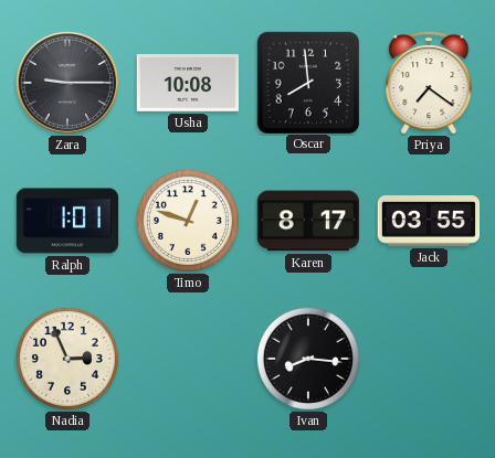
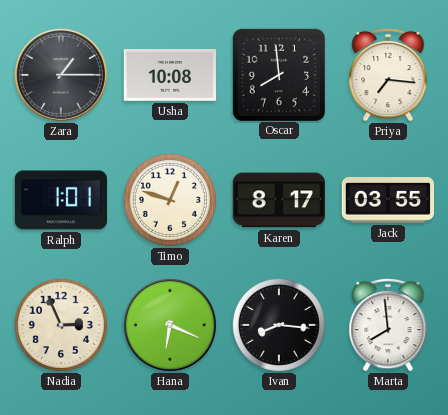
Zara: 9:15 -> 1:15 (61, 75)
Priya: 7:21 -> 7:16 (388, 75)
Hana: none -> 6:19 (170, 325)
Marta: none -> 7:59 (388, 325)
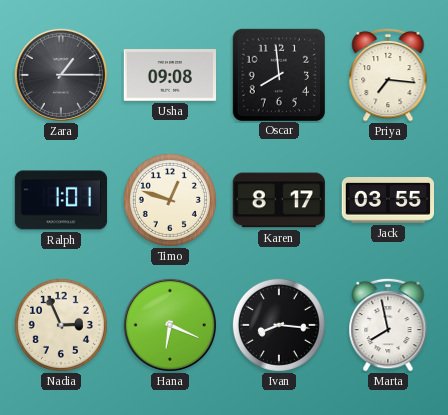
Usha: 10:08 -> 09:08 (170, 76)
Marta: 7:59 -> 7:58 (388, 325)
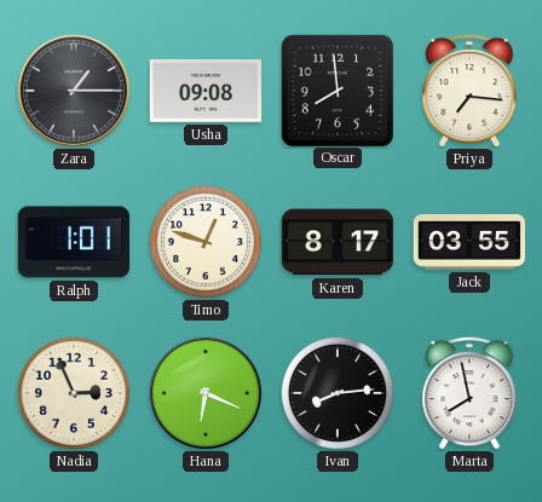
Ivan: 8:16 -> 8:14 (338, 393)
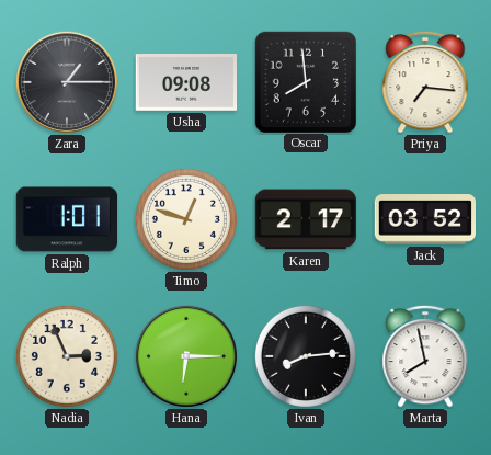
Karen: 8:17 -> 2:17 (305, 219)
Jack: 03:55 -> 03:52 (424, 220)
Hana: 6:19 -> 6:15 (186, 356)
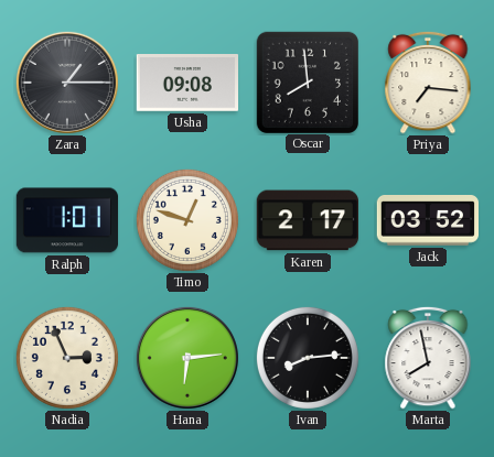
Hana: 6:15 -> 6:14 (187, 358)
